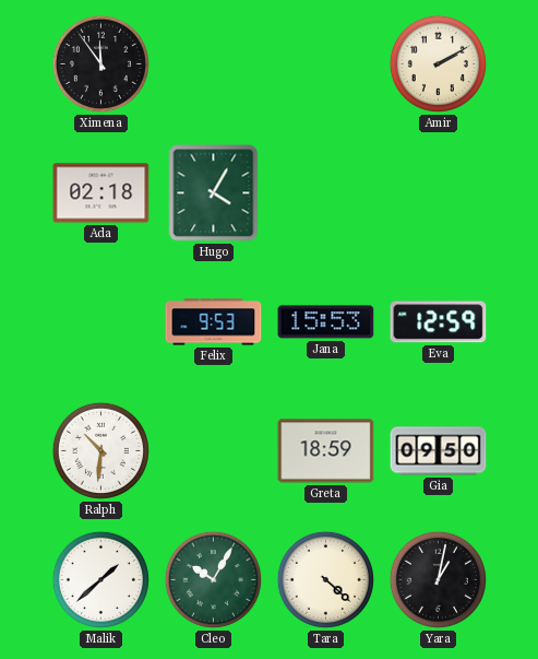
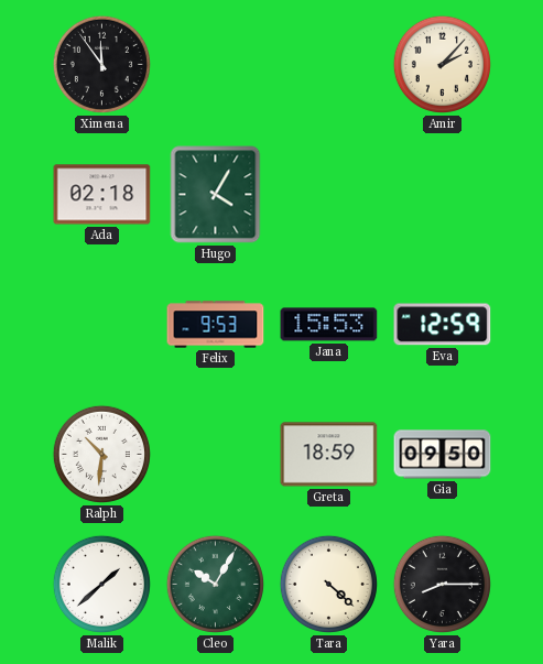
Amir: 2:10 -> 2:07 (442, 64)
Yara: 1:02 -> 8:15 (442, 584)
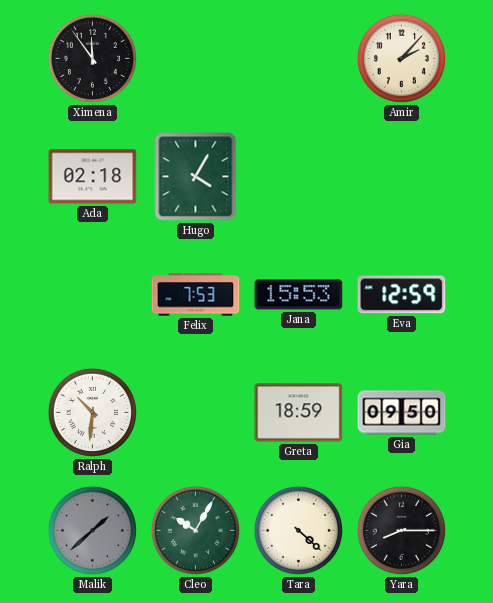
Felix: 9:53 -> 7:53 (196, 295)
Malik dial: white -> grey (92, 530)
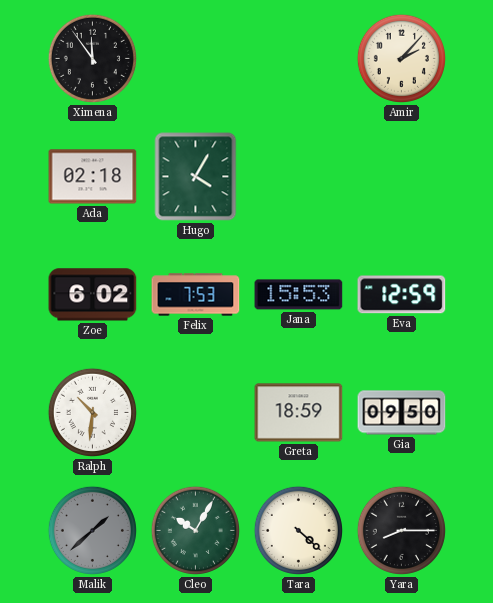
Zoe: none -> 6:02 (93, 295)
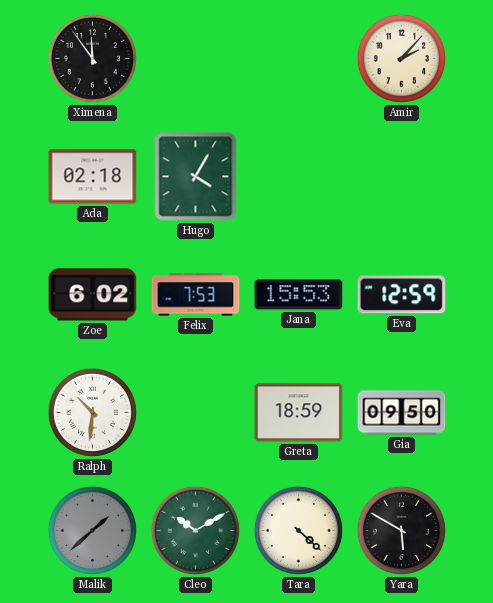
Cleo: 10:05 -> 10:10 (195, 530)
Yara: 8:15 -> 5:50 (401, 530)
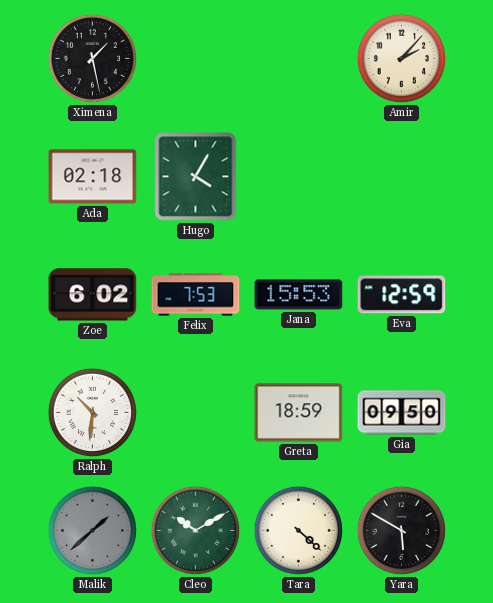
Ximena: 11:54 -> 1:28 (92, 58)
